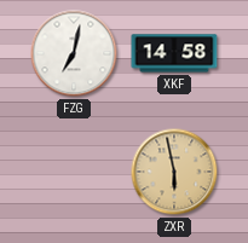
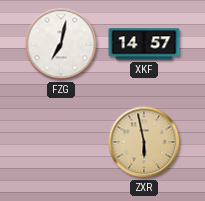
XKF: 14:58 -> 14:57 (144, 44)
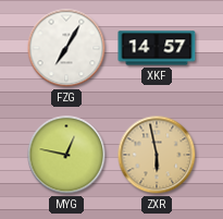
FZG: 7:02 -> 7:05 (66, 48)
MYG: none -> 12:47 (66, 155)
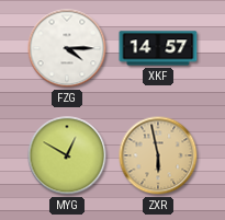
FZG: 7:05 -> 4:15 (67, 48)
MYG: 12:47 -> 12:50 (67, 155)
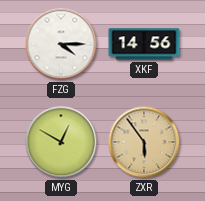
XKF: 14:57 -> 14:56 (144, 44)
ZXR: 5:58 -> 5:54 (144, 142)
